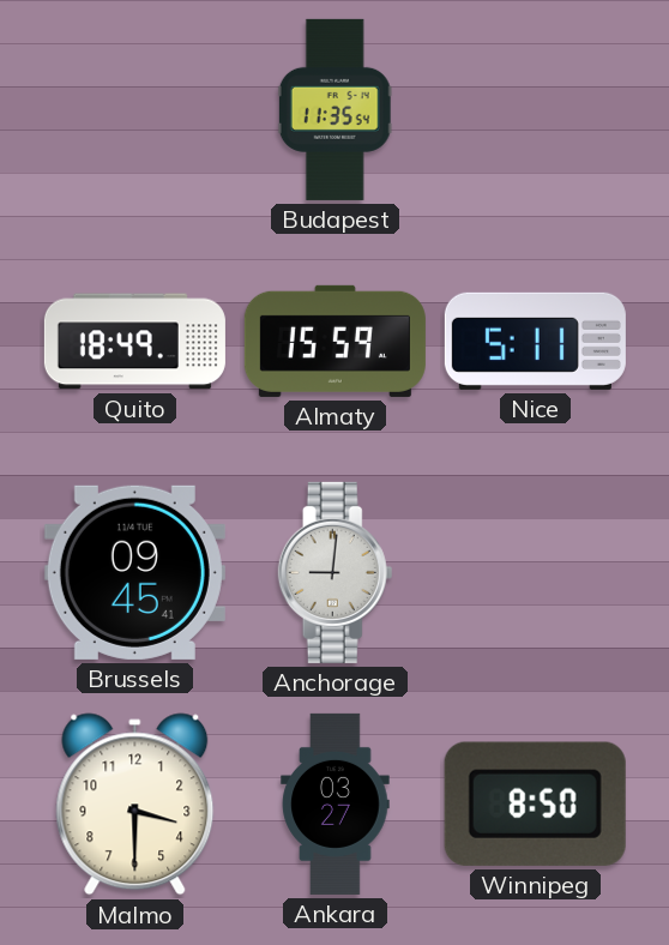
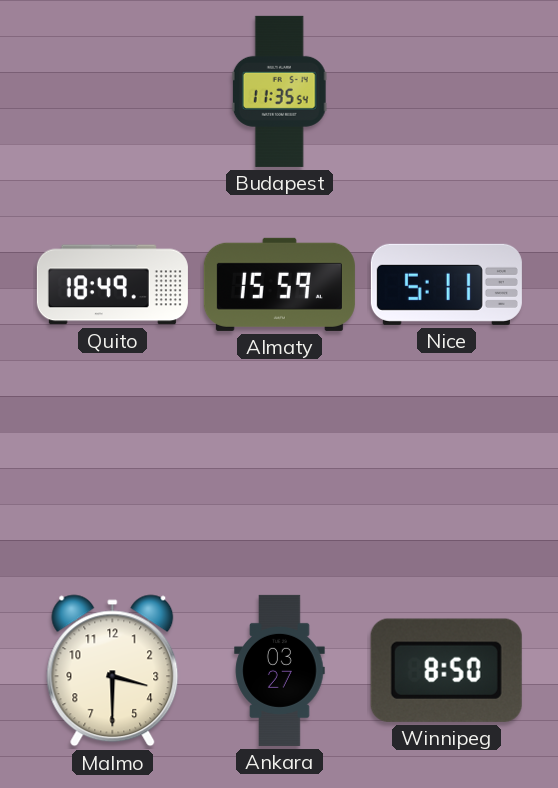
Brussels: 09:45 -> none (134, 572)
Anchorage: 9:01 -> none (336, 572)
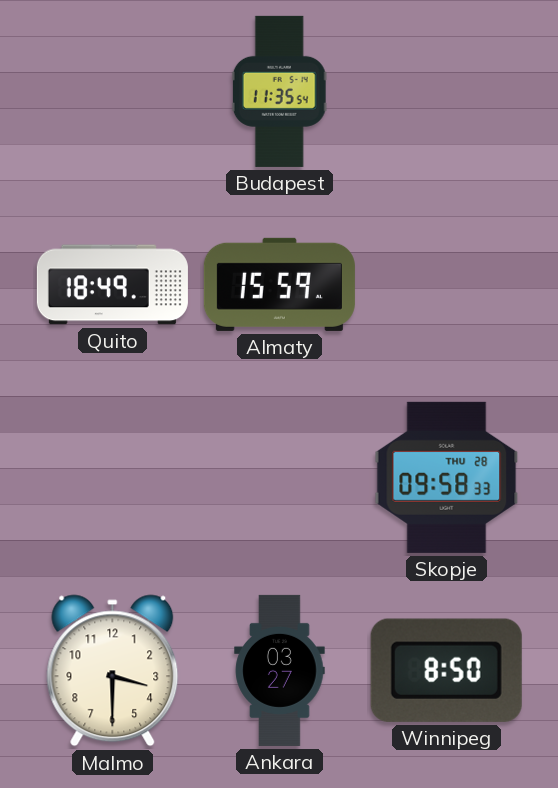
Nice: 5:11 -> none (446, 284)
Skopje: none -> 09:58 (447, 477)
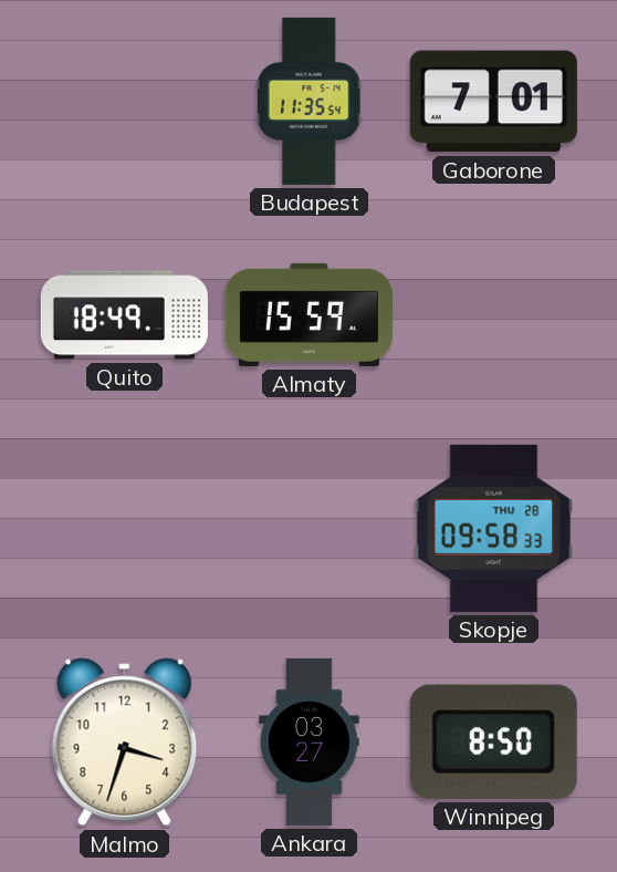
Gaborone: none -> 7:01 (493, 102)
Malmo: 3:30 -> 3:33 (125, 743)
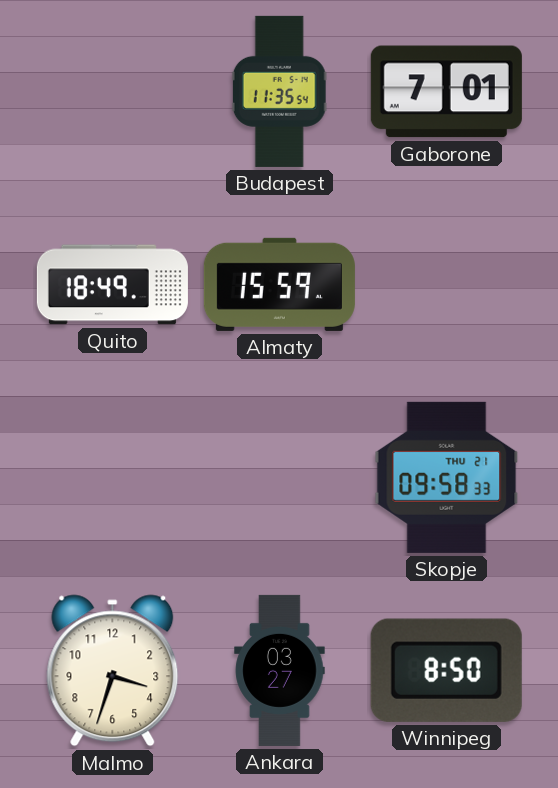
Skopje date: THU 28 -> THU 21 (447, 477)
